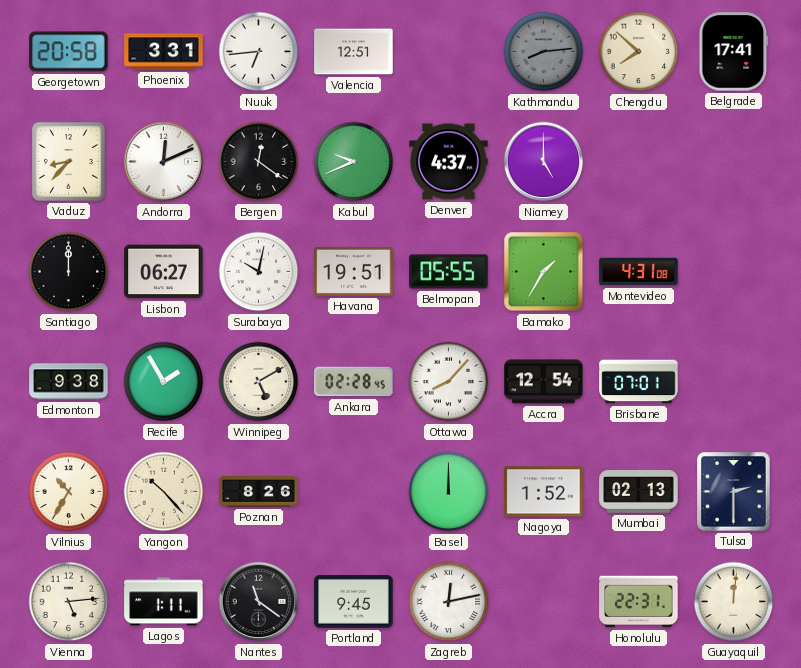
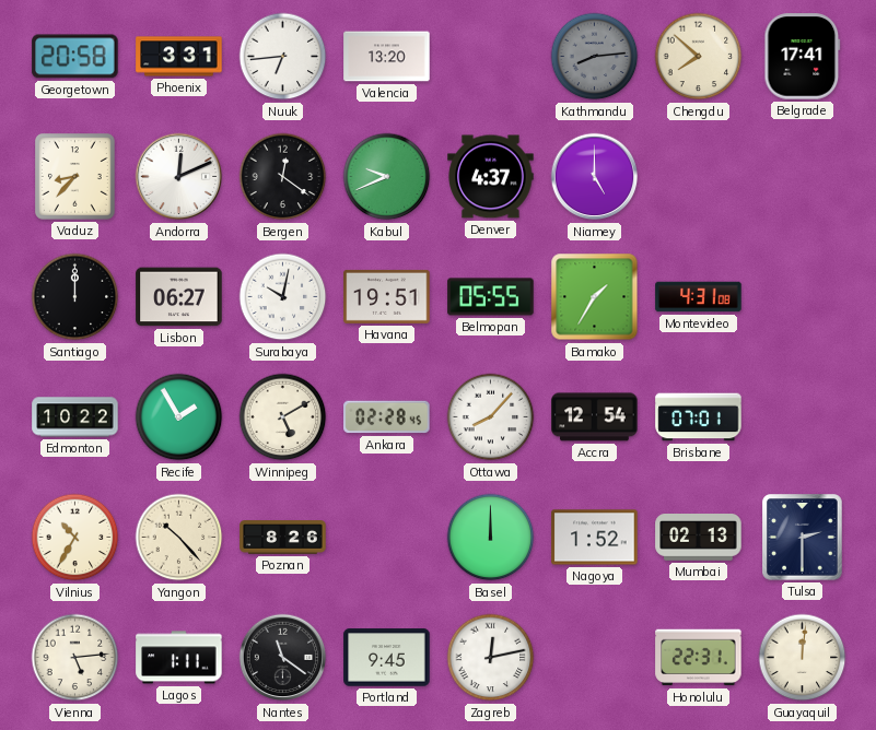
Valencia: 12:51 -> 13:20 (387, 57)
Edmonton: 9:38 -> 10:22 (75, 417)
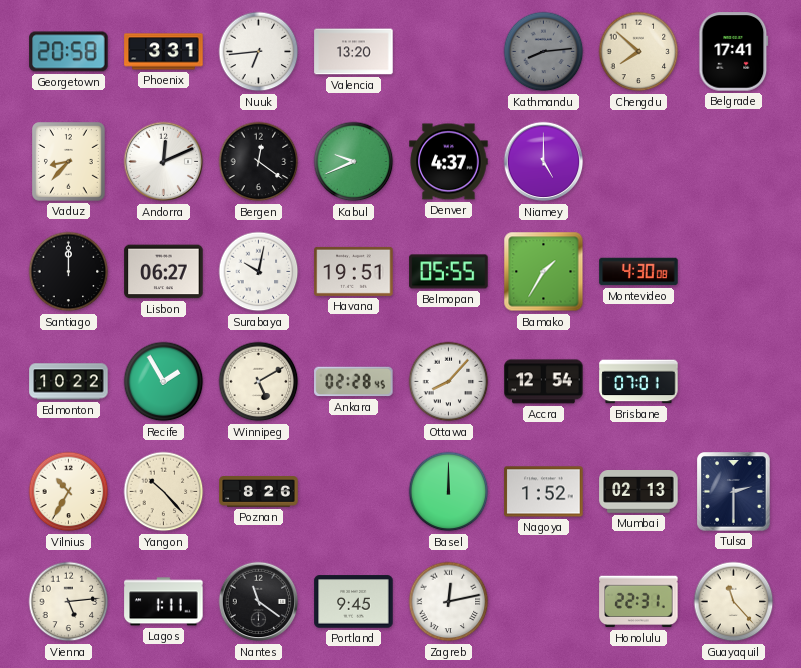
Montevideo: 4:31 -> 4:30 (639, 272)
Guayaquil: 12:01 -> 11:23 (734, 602)
